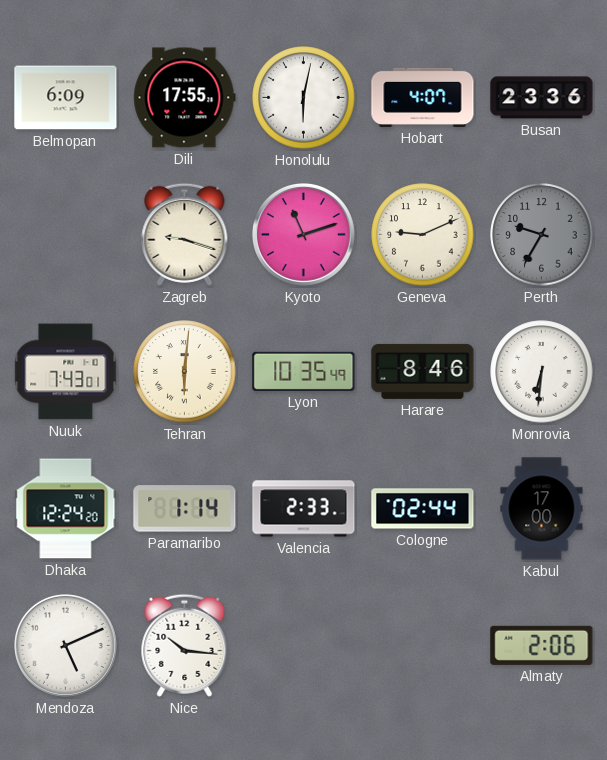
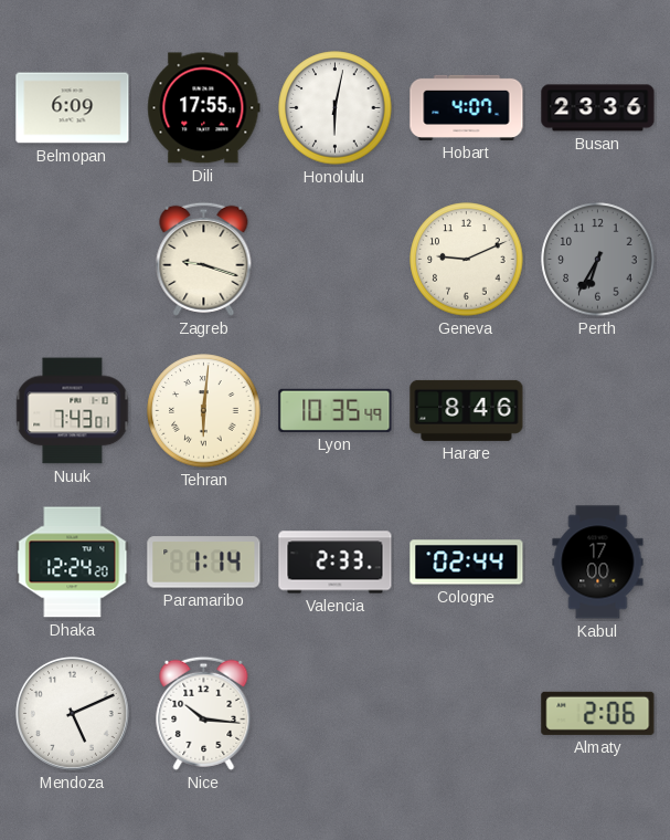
Kyoto: 11:12 -> none (303, 234)
Perth: 9:35 -> 6:35 (598, 260)
Monrovia: 6:31 -> none (542, 372)
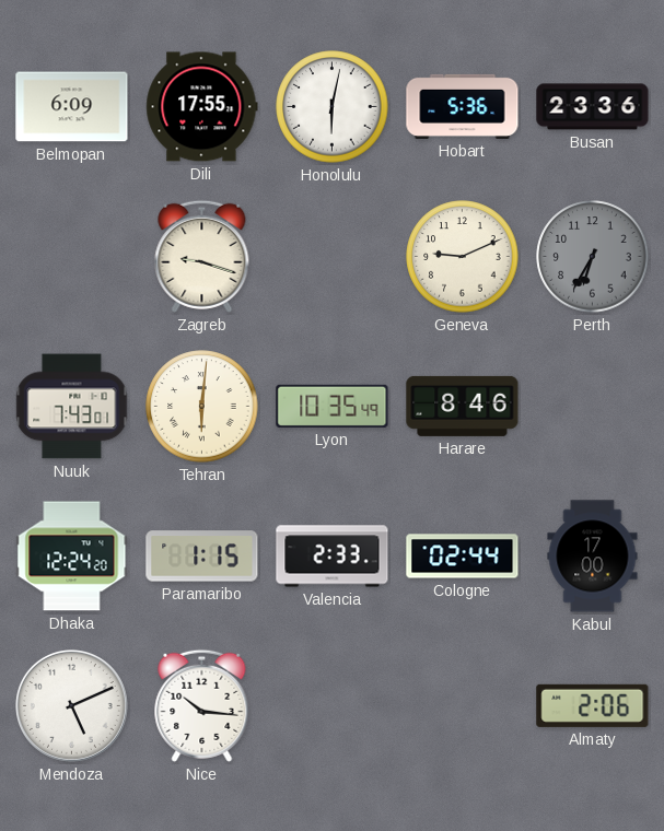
Hobart: 4:07 -> 5:36 (463, 106)
Paramaribo: 1:14 -> 1:15 (202, 557)
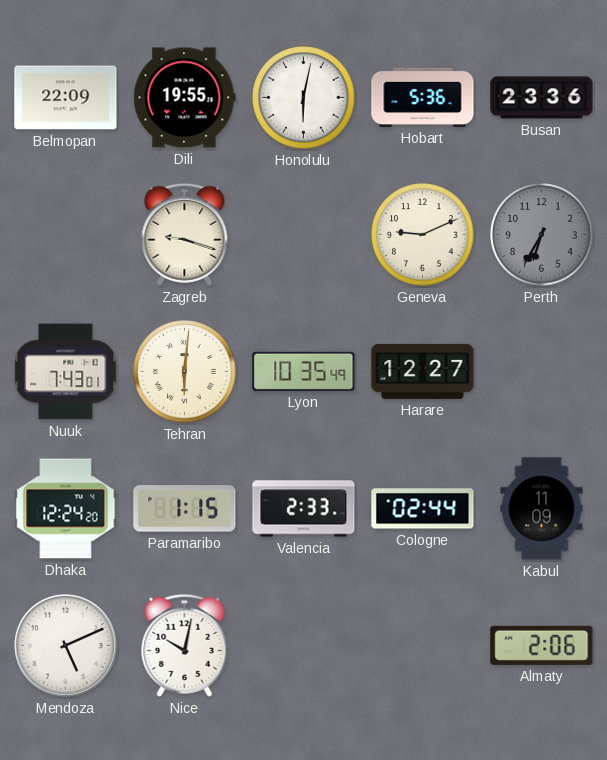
Belmopan: 6:09 -> 22:09 (66, 98)
Dili: 17:55 -> 19:55 (185, 98)
Harare: 8:46 -> 12:27 (423, 371)
Kabul: 17:00 -> 11:09 (542, 509)
Nice: 10:16 -> 10:02 (185, 645)
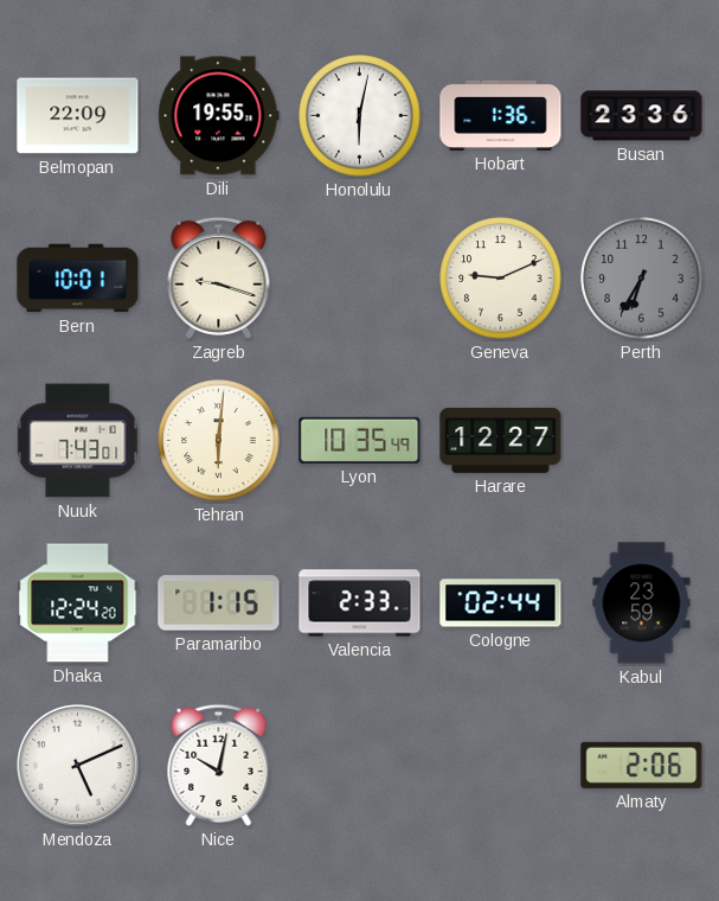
Hobart: 5:36 -> 1:36 (501, 115)
Bern: none -> 10:01 (78, 279)
Kabul: 11:09 -> 23:59 (642, 603)
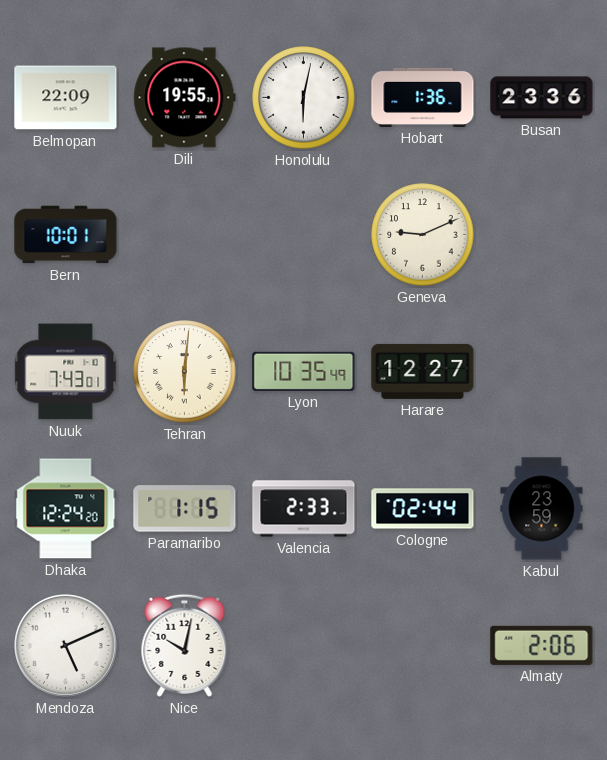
Zagreb: 9:18 -> none (219, 277)
Perth: 6:35 -> none (642, 279)
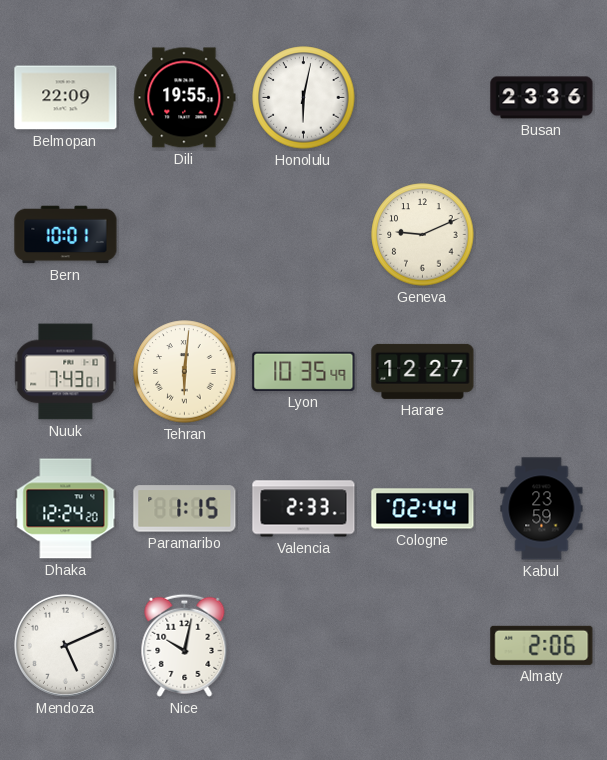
Hobart: 1:36 -> none (423, 97)
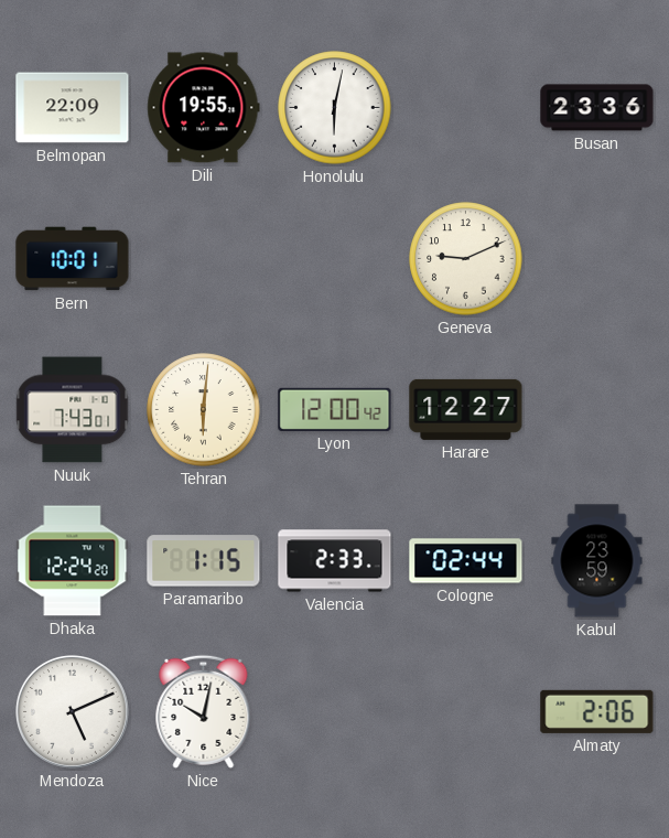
Lyon: 10:35 -> 12:00 (335, 409)
